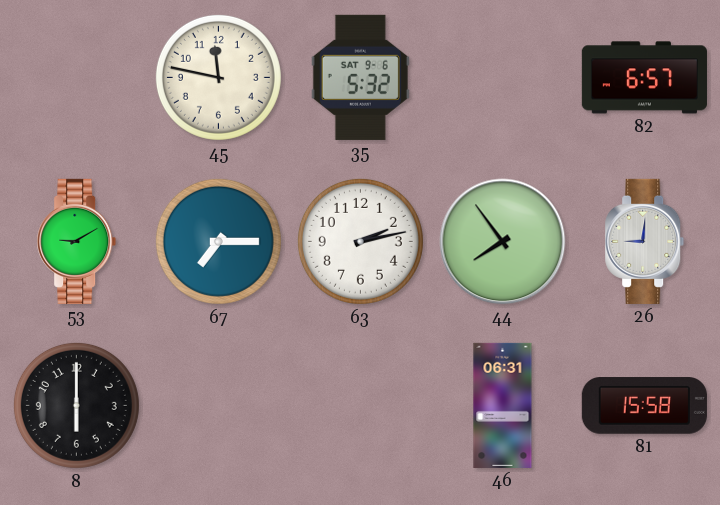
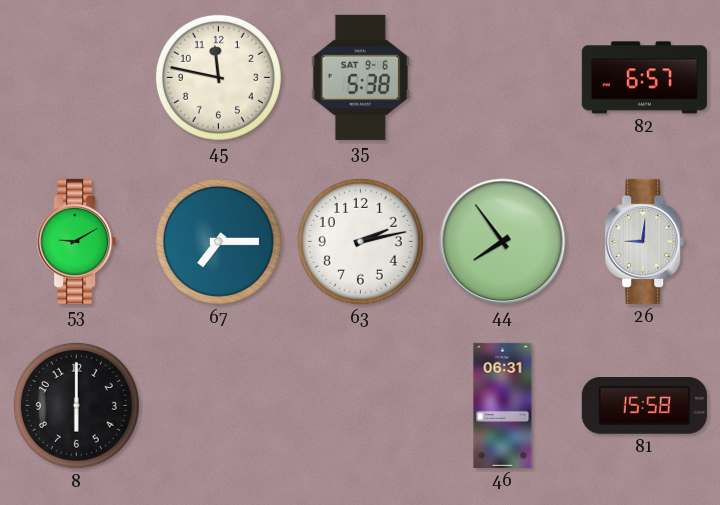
35: 5:32 -> 5:38 (360, 77)
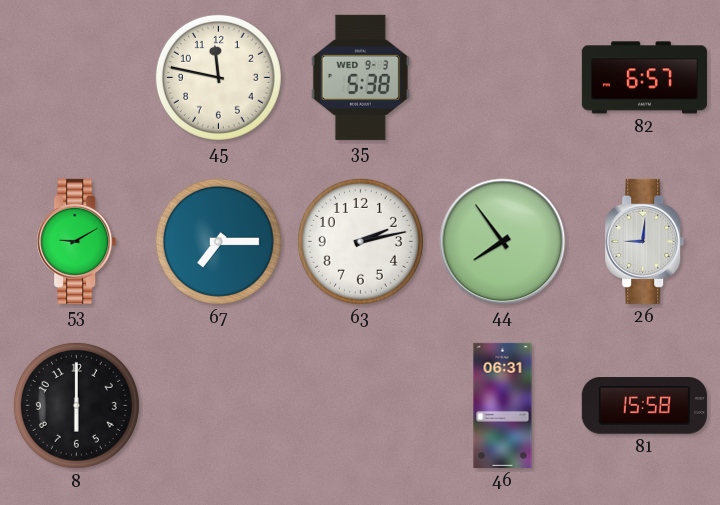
35 date: SAT 9-6 -> WED 9-3 (360, 77)
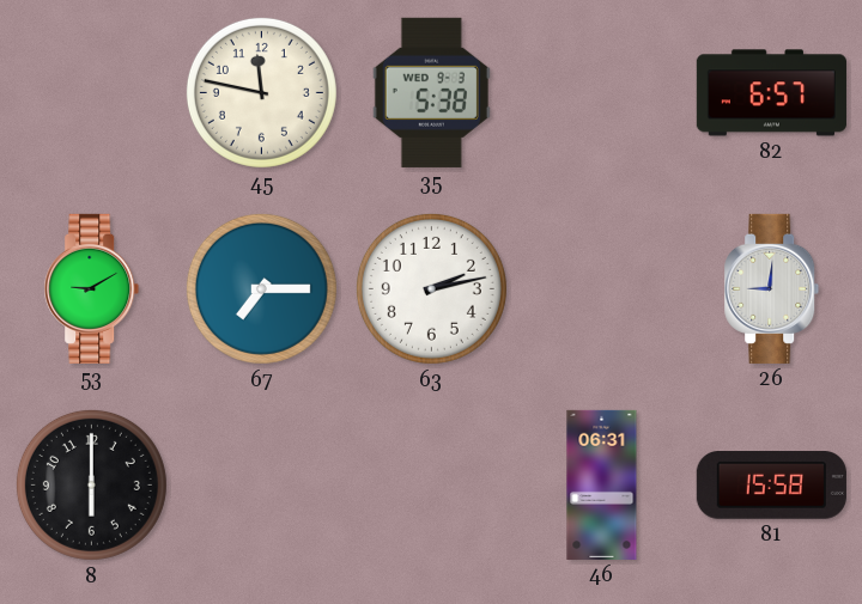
44: 7:54 -> none (503, 242)
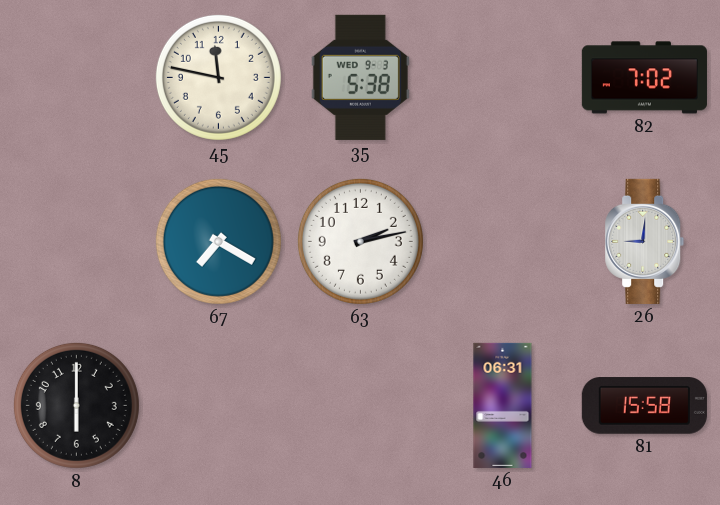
82: 6:57 -> 7:02 (644, 78)
53: 9:10 -> none (92, 288)
67: 7:15 -> 7:20 (218, 241)
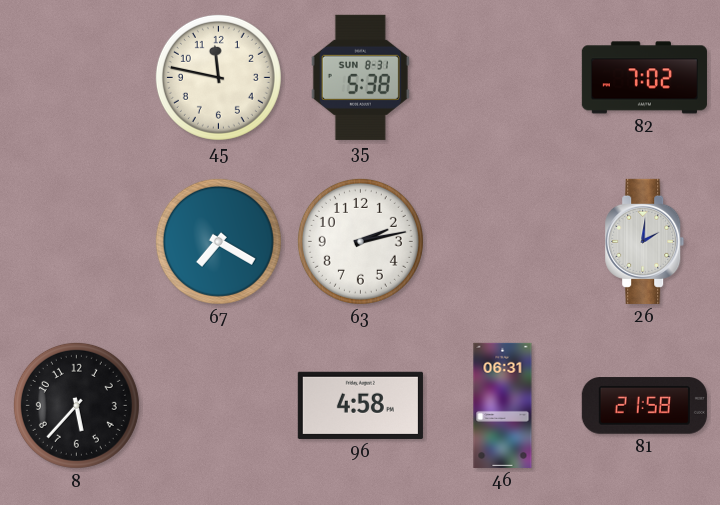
35 date: WED 9-3 -> SUN 8-31 (360, 77)
26: 9:01 -> 2:01 (645, 241)
8: 6:00 -> 5:37 (76, 405)
96: none -> 4:58 (360, 405)
81: 15:58 -> 21:58 (644, 406)
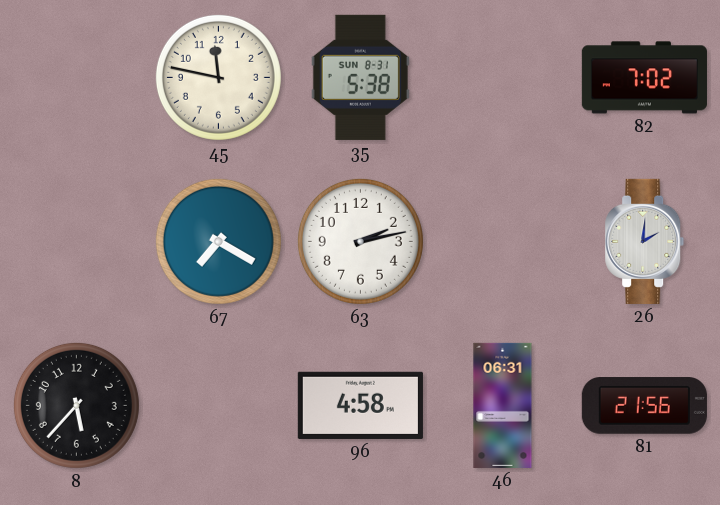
81: 21:58 -> 21:56 (644, 406)
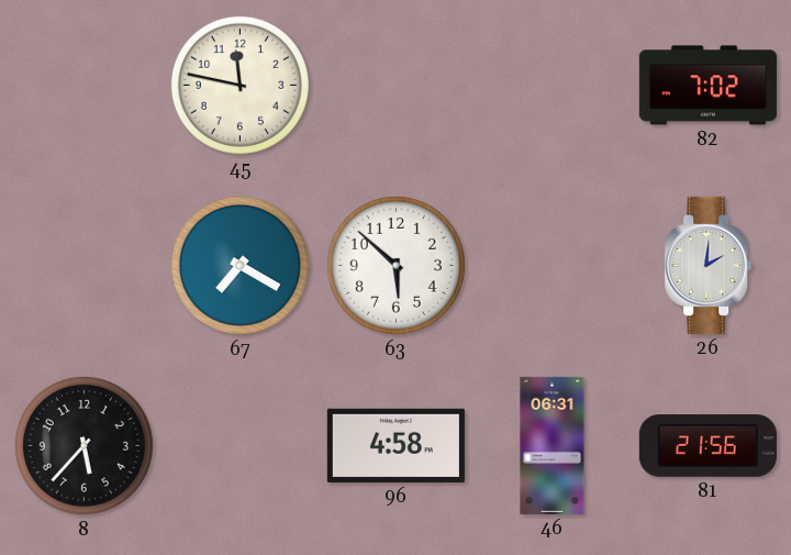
35: 5:38 -> none (360, 77)
63: 2:13 -> 5:52 (396, 265)
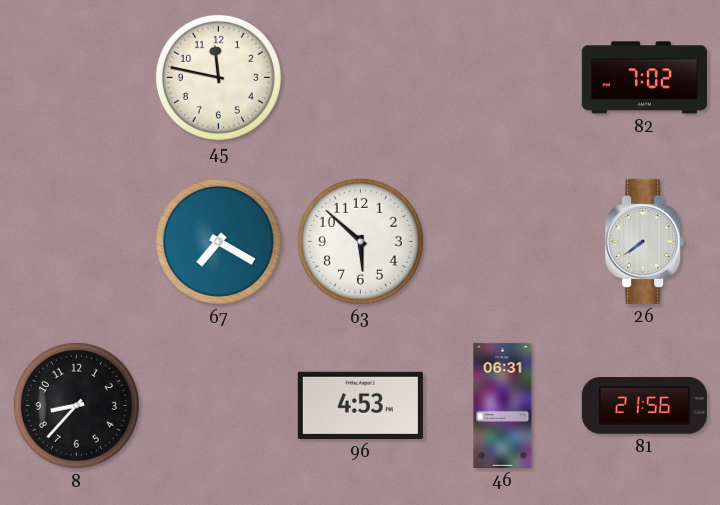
26: 2:01 -> 7:39 (645, 241)
8: 5:37 -> 8:37 (76, 405)
96: 4:58 -> 4:53 (360, 405)
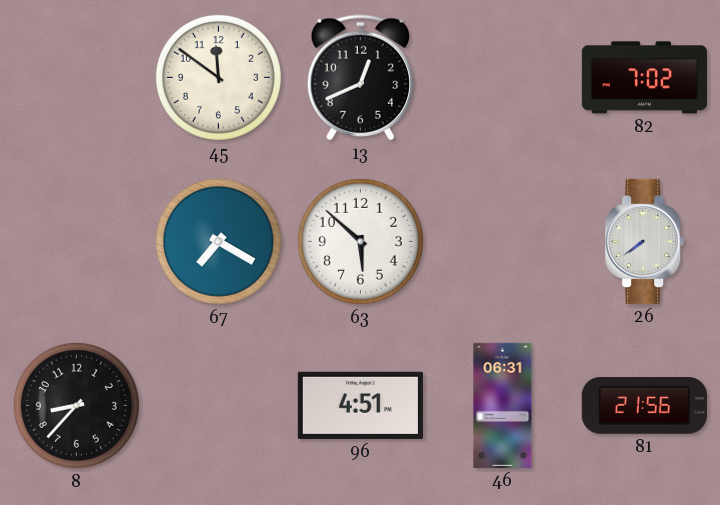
45: 11:47 -> 11:51 (218, 77)
13: none -> 12:41 (360, 78)
96: 4:53 -> 4:51 (360, 405)
